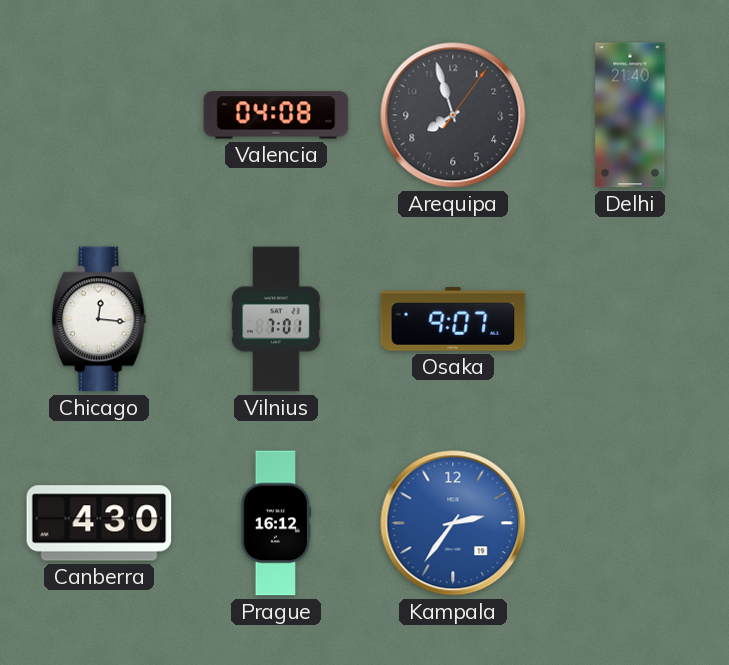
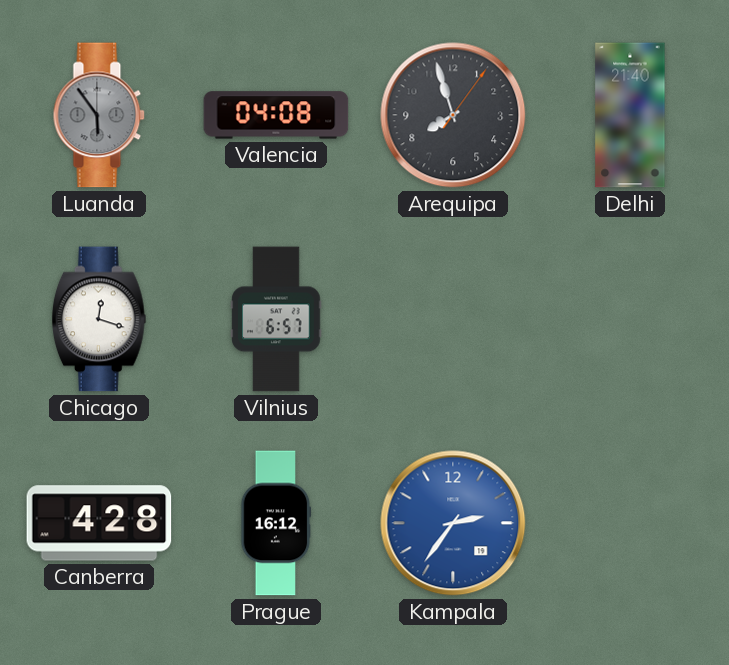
Luanda: none -> 5:54 (99, 115)
Chicago: 12:16 -> 12:18 (99, 319)
Vilnius: 7:01 -> 6:57 (276, 319)
Osaka: 9:07 -> none (453, 319)
Canberra: 4:30 -> 4:28 (99, 523)
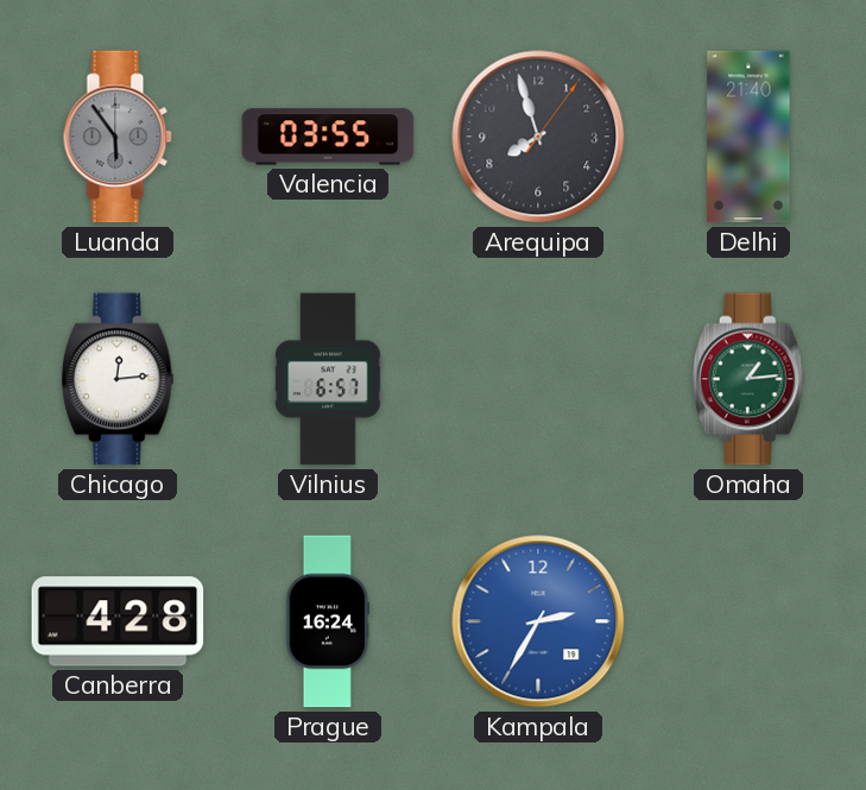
Valencia: 04:08 -> 03:55 (328, 137)
Chicago: 12:18 -> 12:14 (118, 379)
Omaha: none -> 1:14 (748, 379)
Prague: 16:12 -> 16:24 (328, 621)
Kampala: 2:36 -> 2:35 (538, 621)
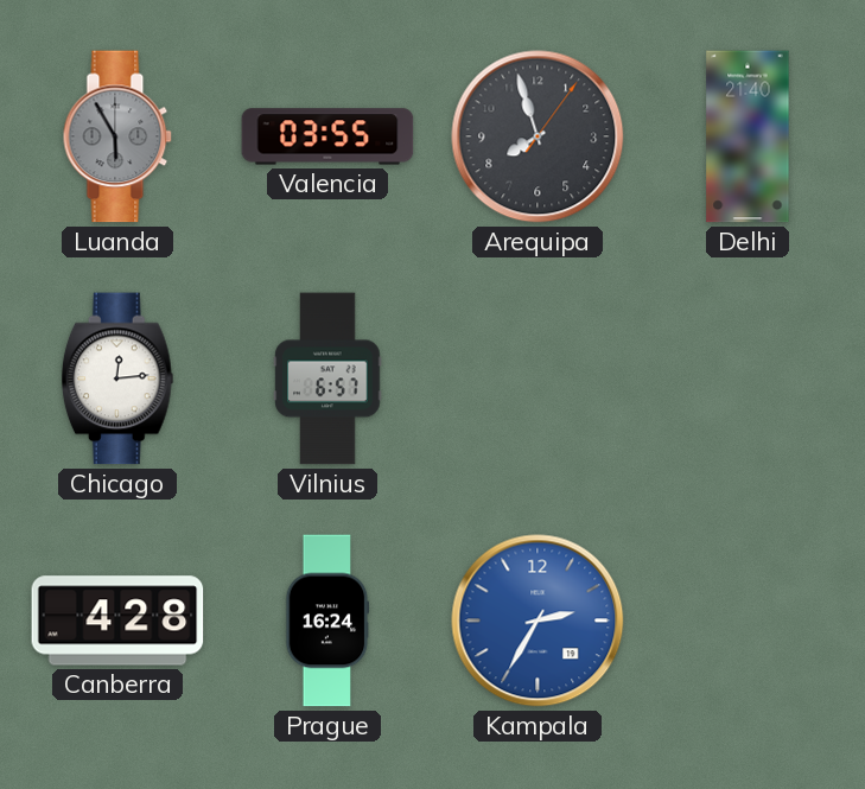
Luanda: 5:54 -> 5:55 (117, 136)
Omaha: 1:14 -> none (748, 379)
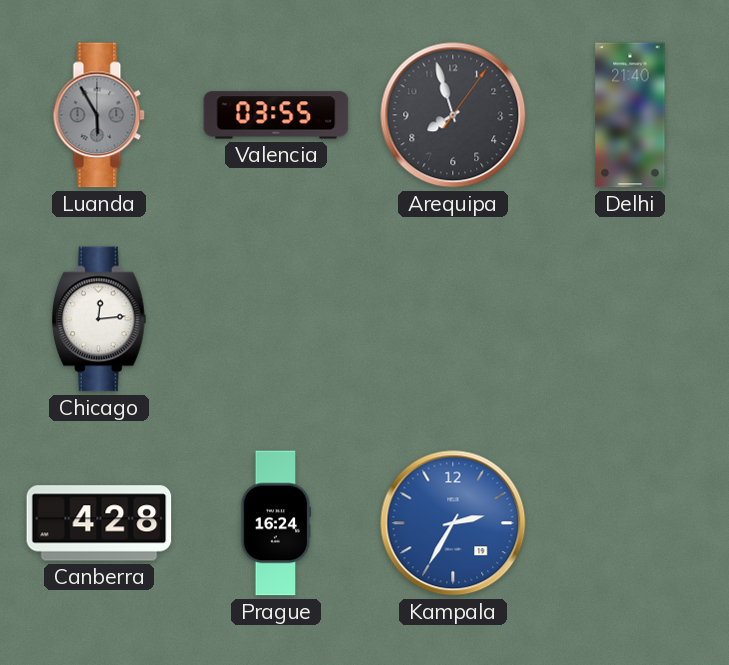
Vilnius: 6:57 -> none (327, 378)
